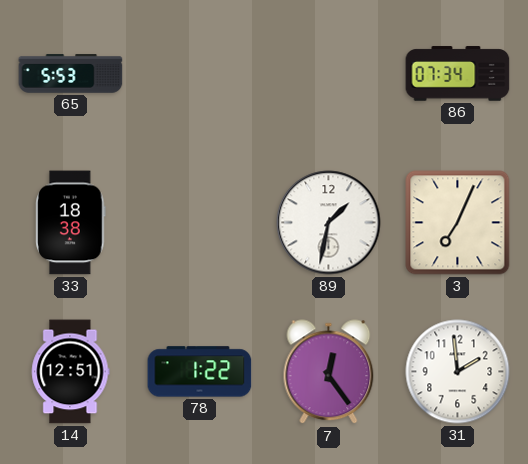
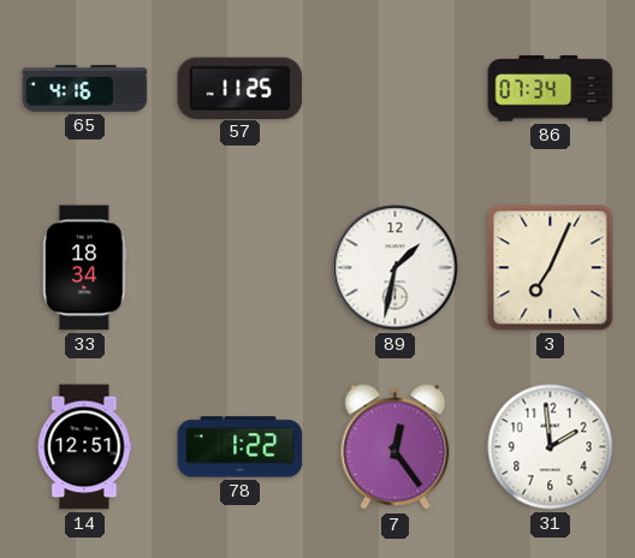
65: 5:53 -> 4:16 (85, 89)
57: none -> 11:25 (241, 88)
33: 18:38 -> 18:34 (85, 268)
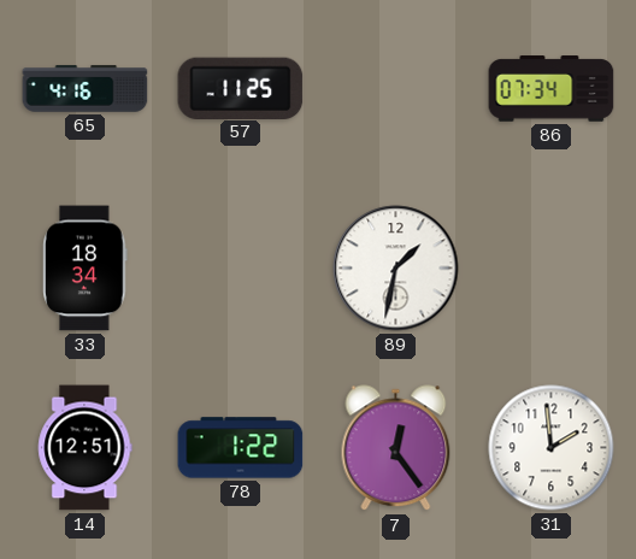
3: 7:04 -> none (551, 268)
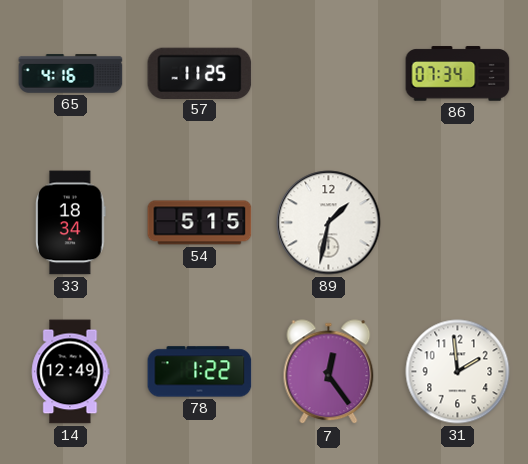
54: none -> 5:15 (200, 223)
14: 12:51 -> 12:49 (71, 372)
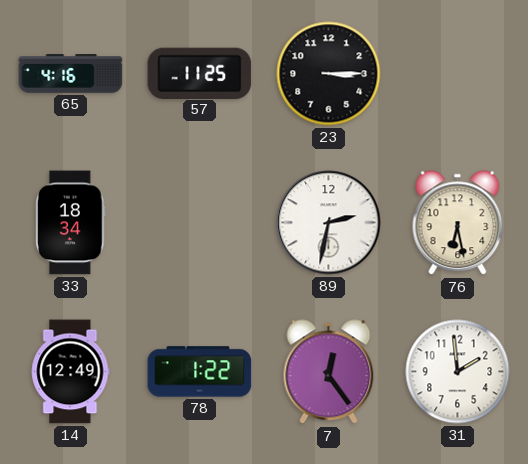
23: none -> 3:15 (329, 74)
86: 07:34 -> none (458, 74)
54: 5:15 -> none (200, 223)
89: 1:32 -> 2:32 (329, 223)
76: none -> 6:28 (458, 223)
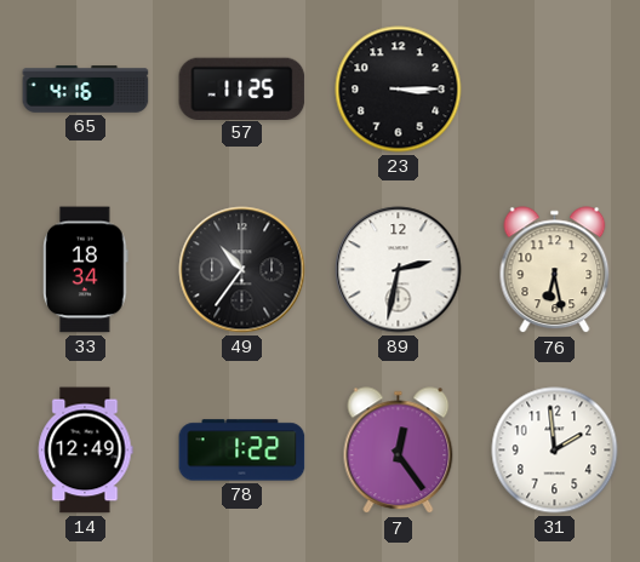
49: none -> 10:36 (242, 270)
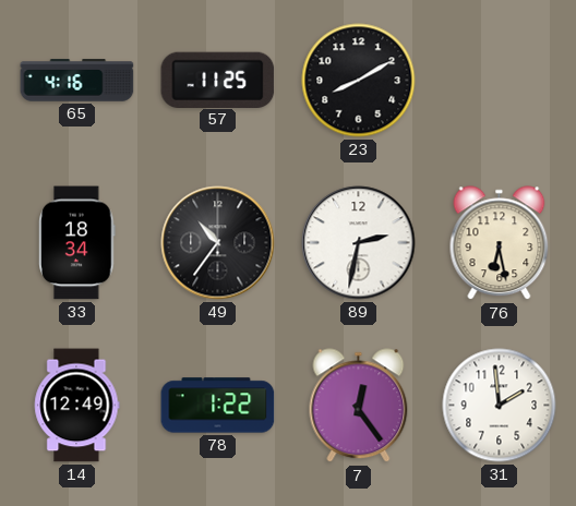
23: 3:15 -> 8:10 (359, 81)
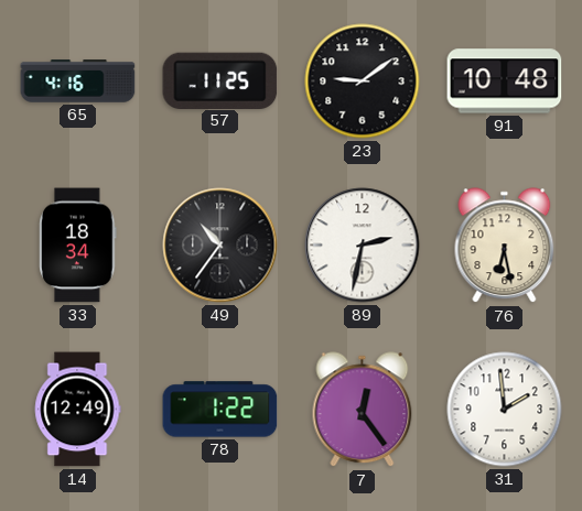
23: 8:10 -> 9:09 (363, 81)
91: none -> 10:48 (505, 81)
